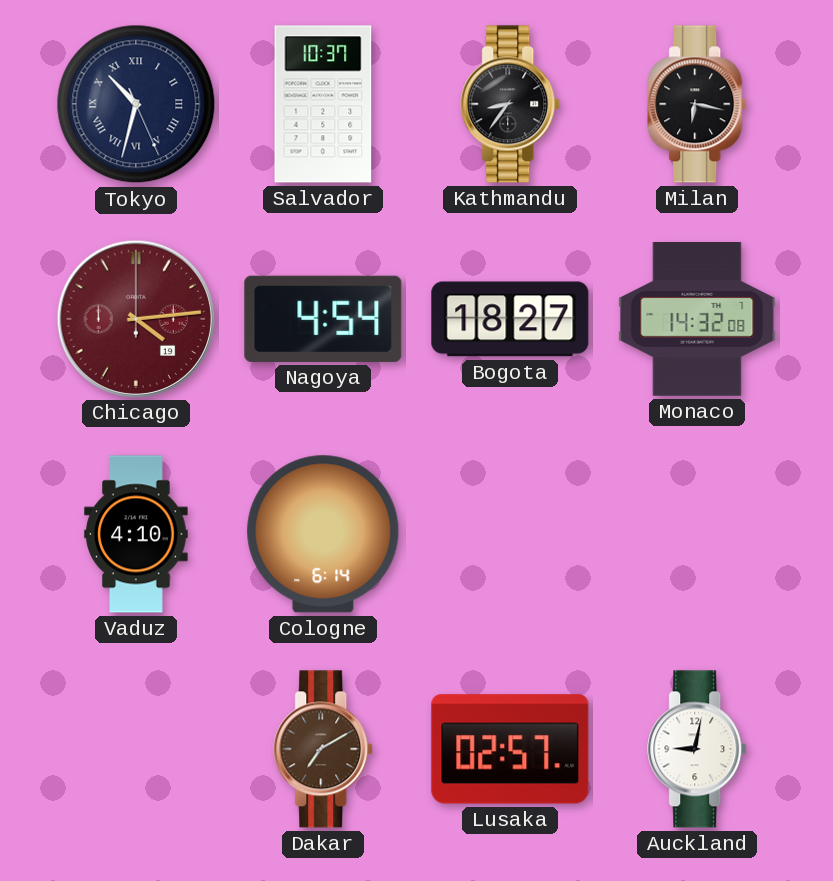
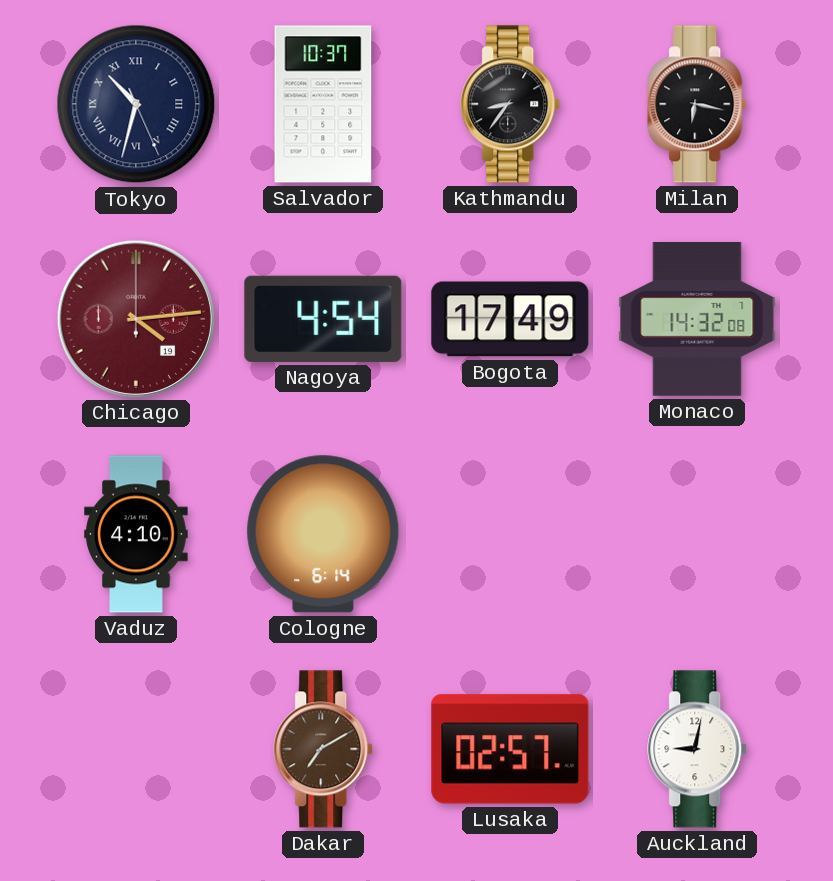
Bogota: 18:27 -> 17:49 (510, 319)
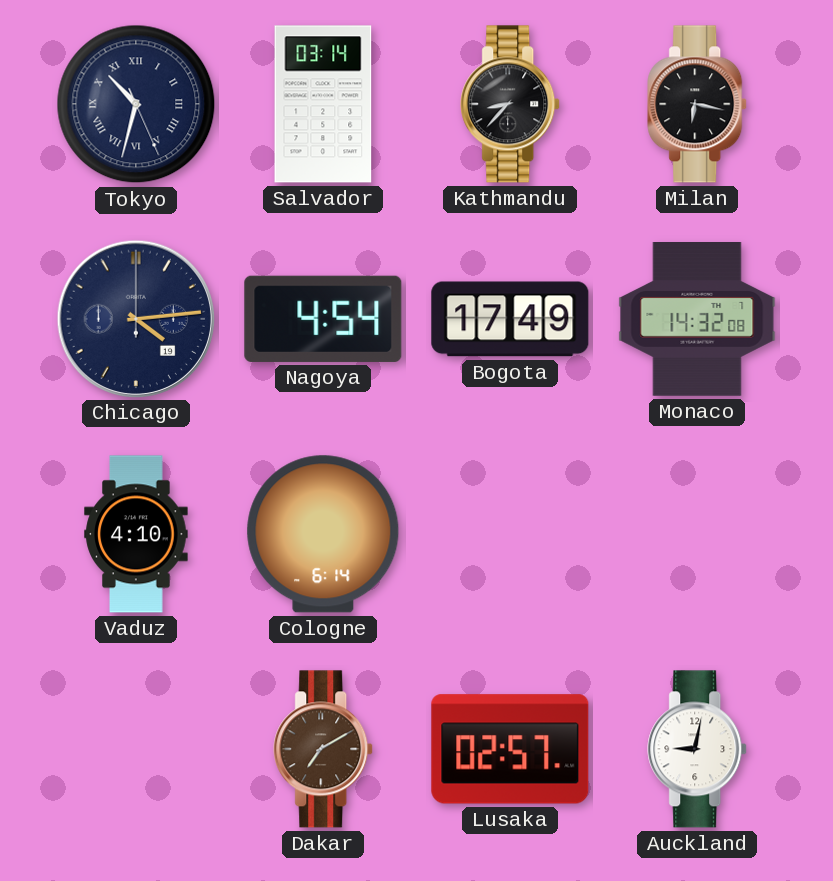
Salvador: 10:37 -> 03:14 (323, 104)
Kathmandu: 8:36 -> 8:37 (511, 104)
Chicago dial: burgundy -> navy (135, 318)
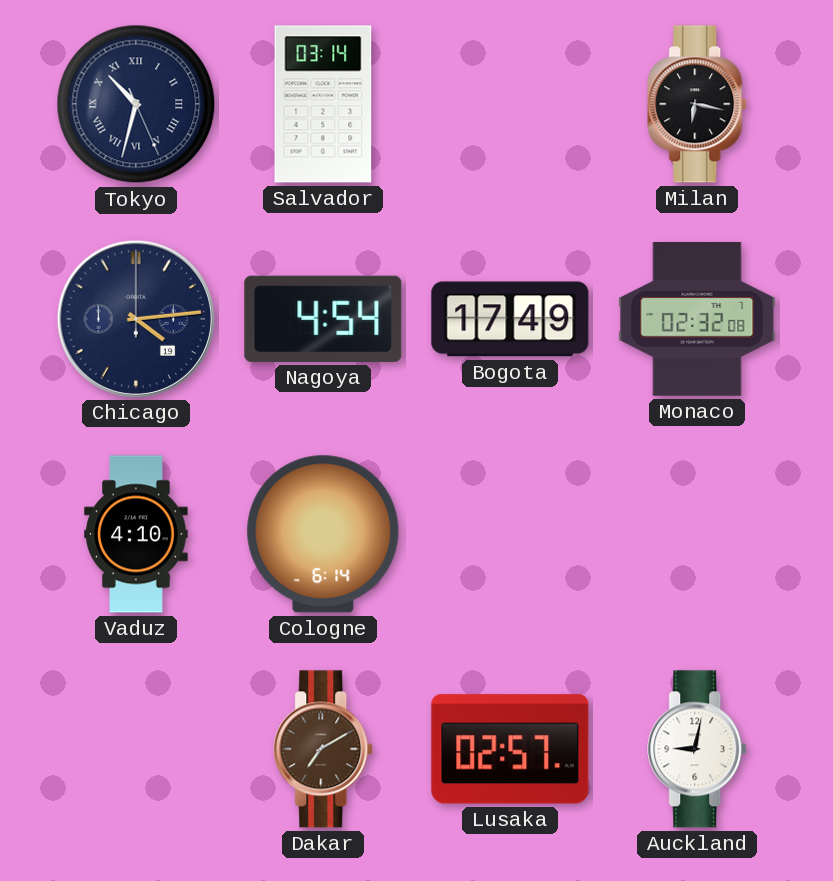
Kathmandu: 8:37 -> none (511, 104)
Monaco: 14:32 -> 02:32 (697, 319)
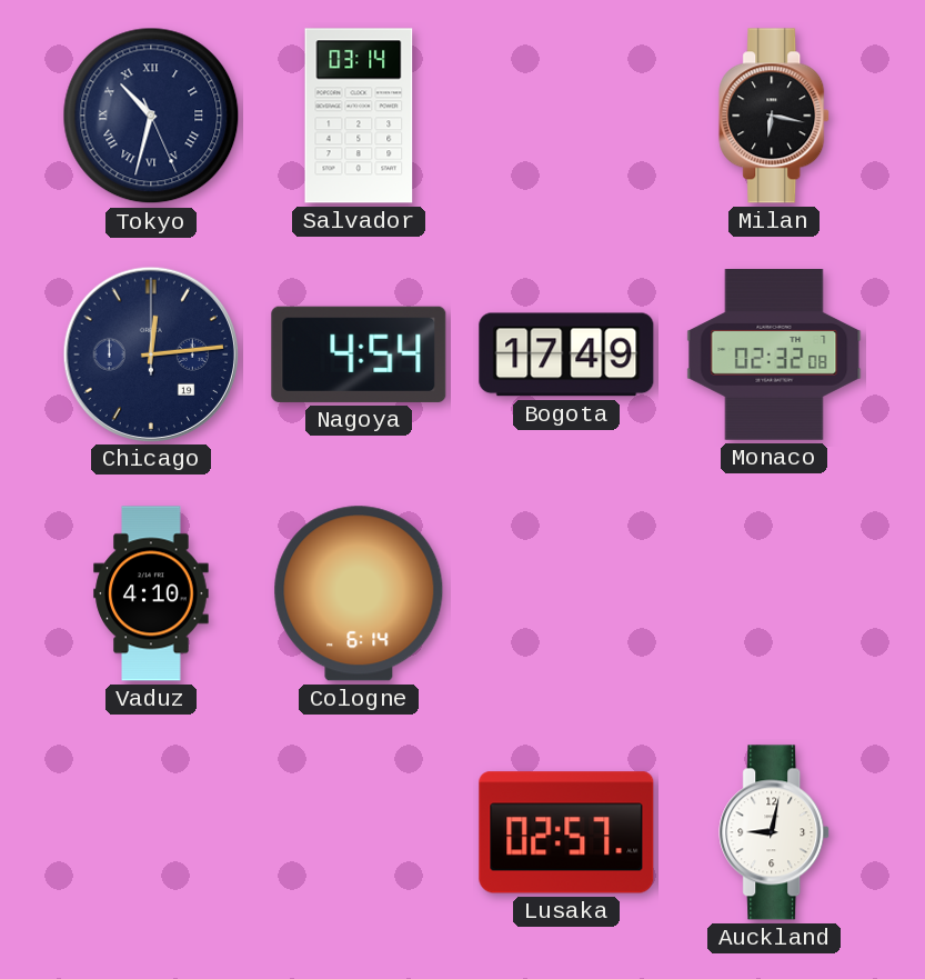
Chicago: 4:14 -> 12:14 (150, 353)
Dakar: 7:10 -> none (324, 749)
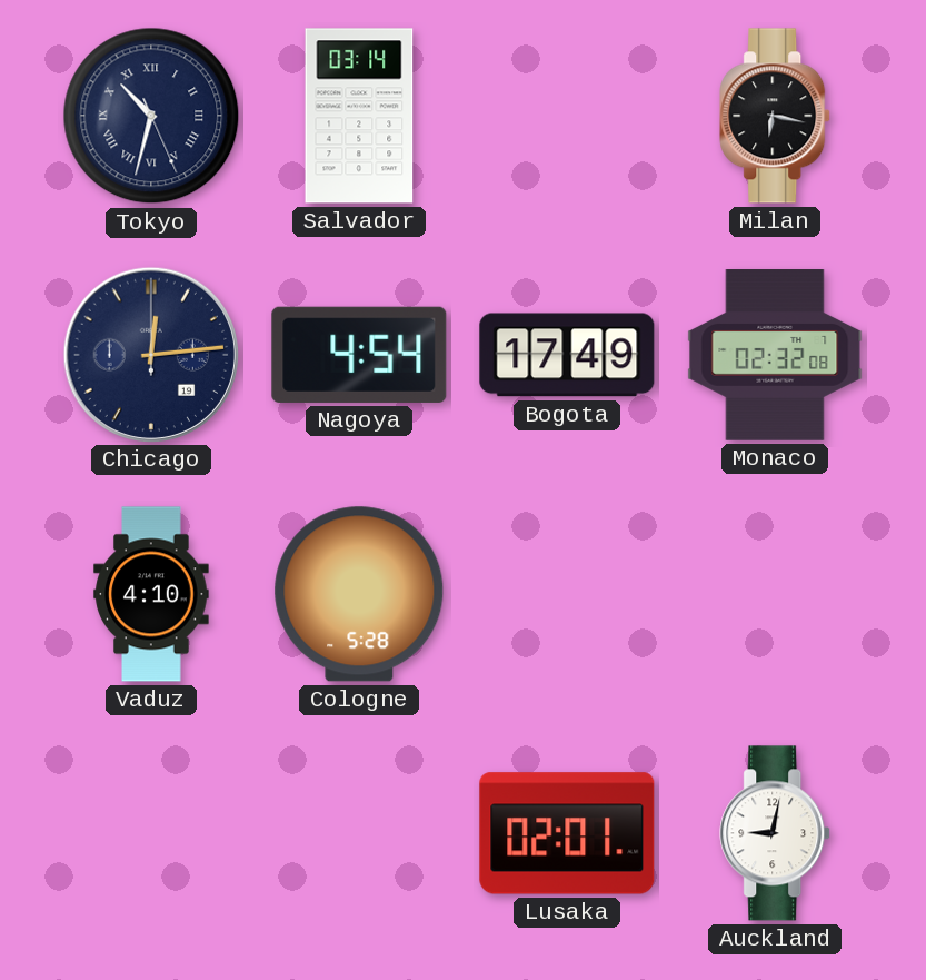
Cologne: 6:14 -> 5:28 (359, 594)
Lusaka: 02:57 -> 02:01 (567, 833)
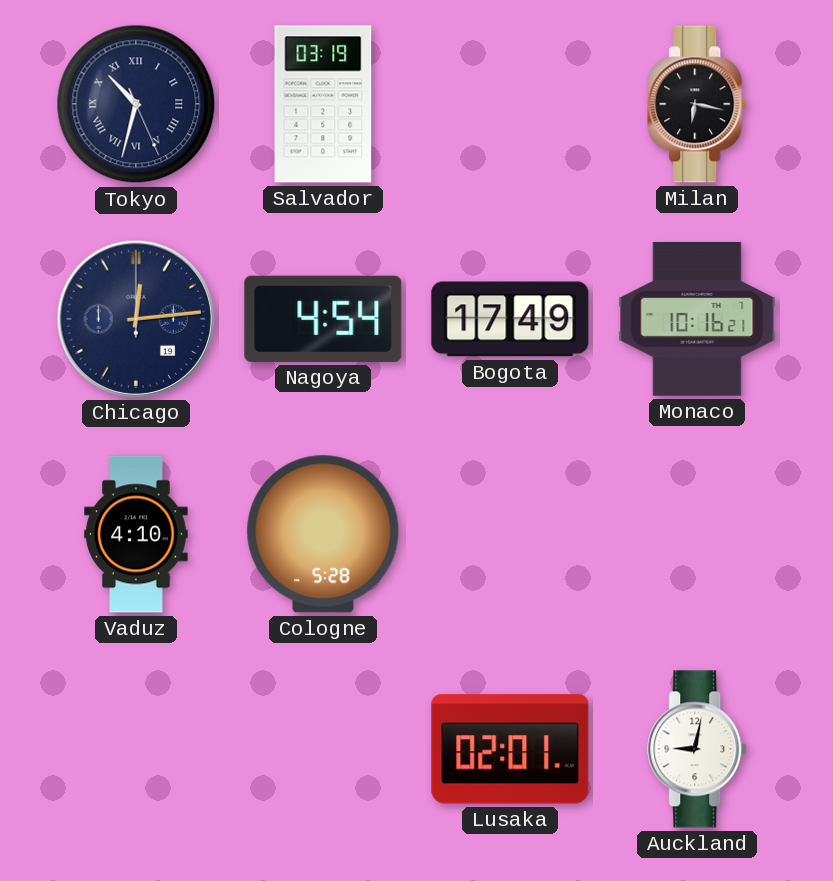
Salvador: 03:14 -> 03:19 (323, 104)
Monaco: 02:32 -> 10:16 (697, 319)
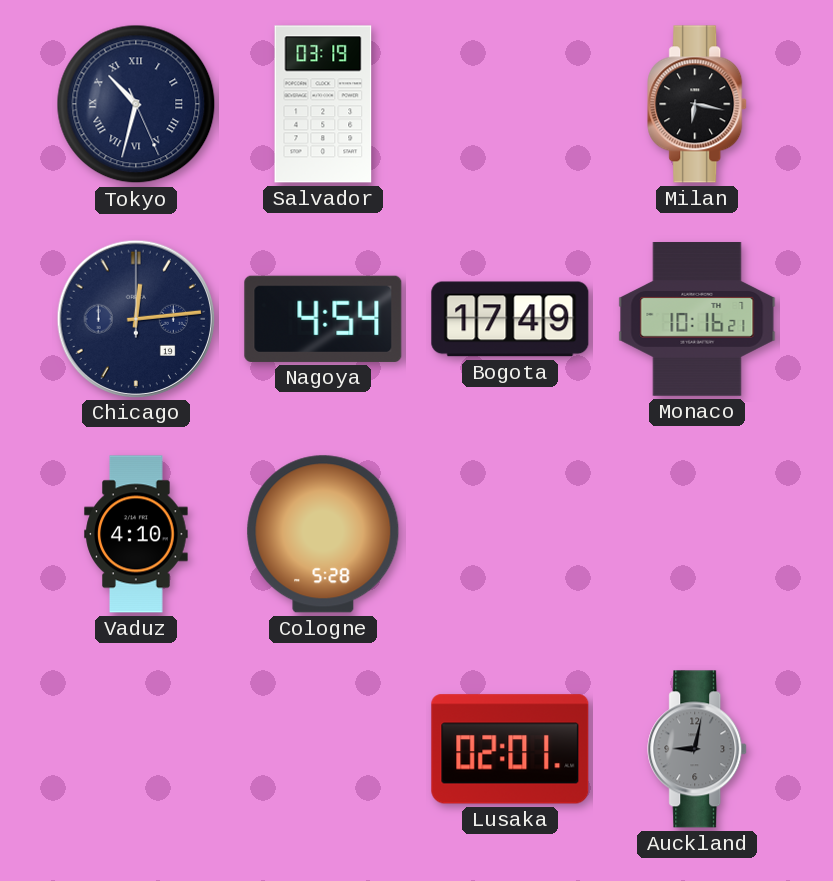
Auckland dial: white -> grey (698, 749)
